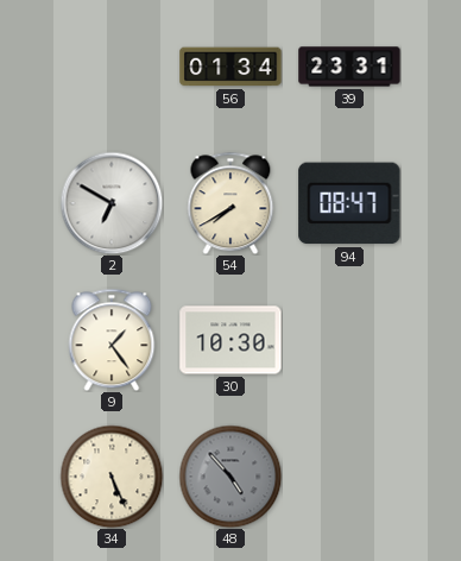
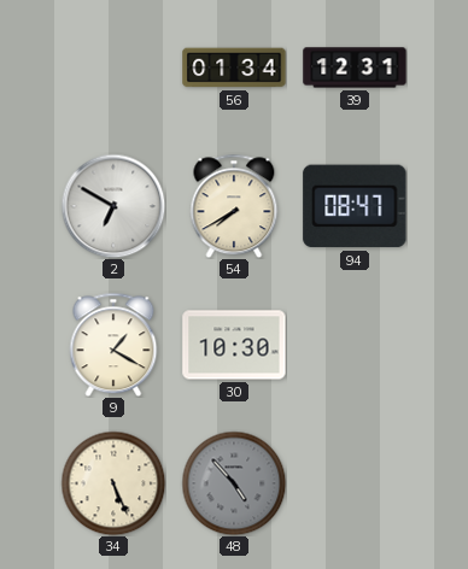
39: 23:31 -> 12:31 (355, 68)
9: 1:24 -> 1:20 (113, 345)
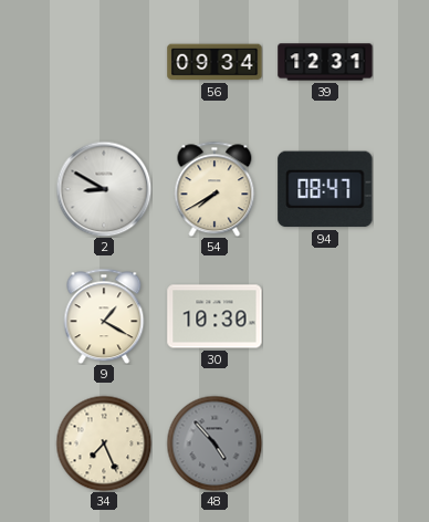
56: 01:34 -> 09:34 (214, 62)
2: 6:50 -> 8:50 (104, 189)
34: 5:26 -> 7:26 (104, 443)
